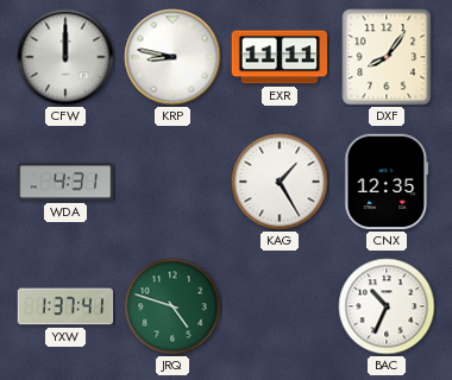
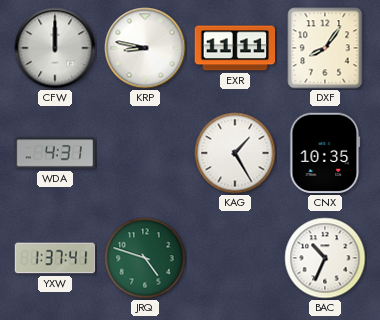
CNX: 12:35 -> 10:35 (325, 153)
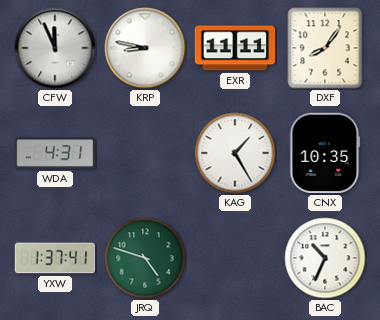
CFW: 12:00 -> 11:56 (55, 48)
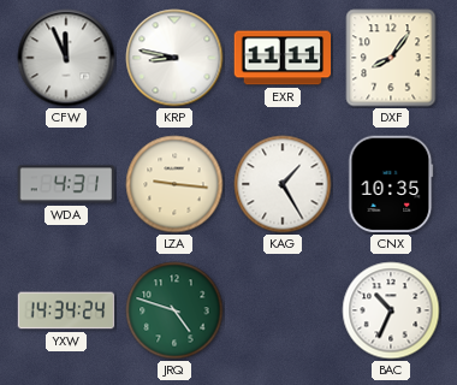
LZA: none -> 9:16 (174, 184)
YXW: 1:37 -> 14:34 (66, 310)
